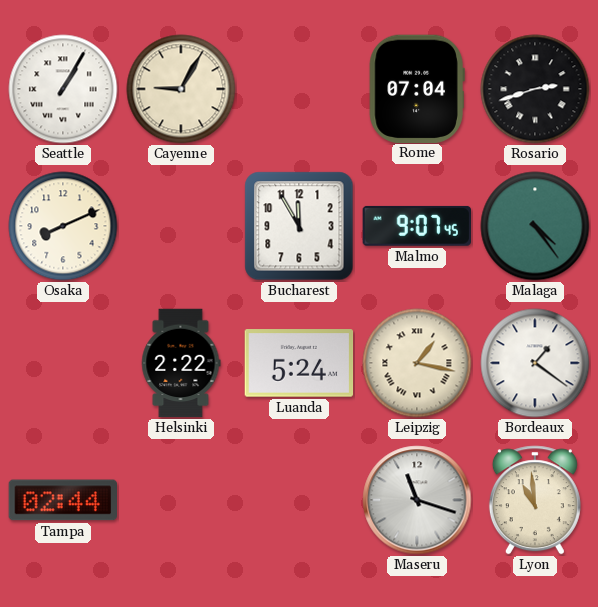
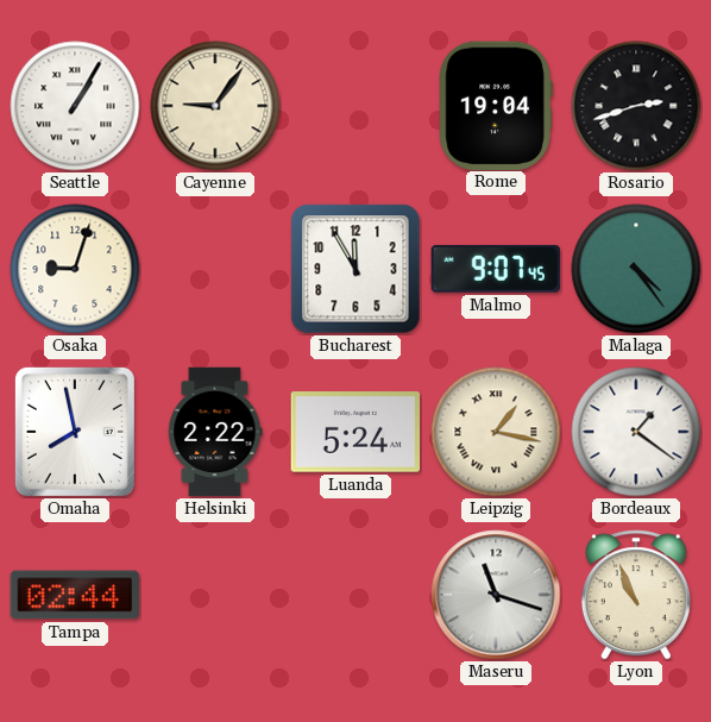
Cayenne: 9:05 -> 9:06 (215, 106)
Rome: 07:04 -> 19:04 (496, 105)
Osaka: 8:11 -> 9:03 (75, 269)
Omaha: none -> 7:58 (75, 432)
Lyon: 10:59 -> 10:56 (636, 595)
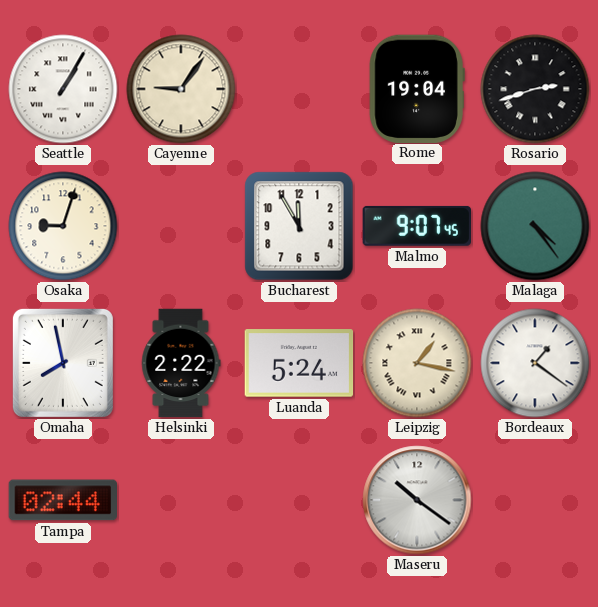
Maseru: 11:18 -> 10:21 (417, 500)
Lyon: 10:56 -> none (636, 595)
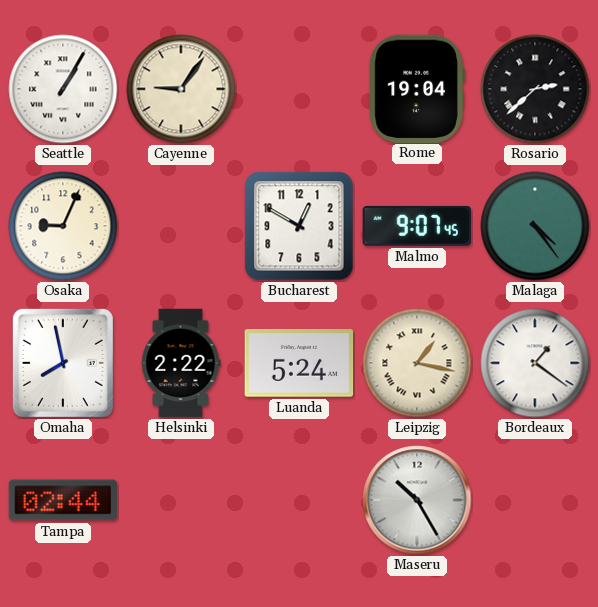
Rosario: 2:42 -> 2:38 (535, 89)
Osaka: 9:03 -> 9:04 (63, 226)
Bucharest: 11:55 -> 12:50 (299, 226)
Maseru: 10:21 -> 10:25 (417, 500)
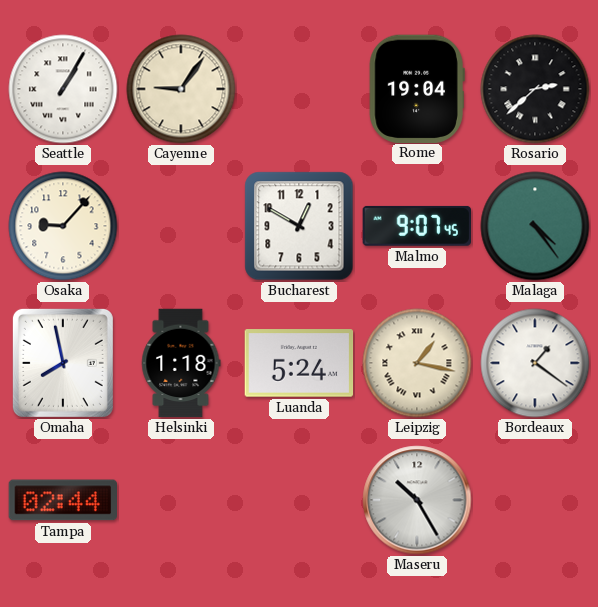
Osaka: 9:04 -> 9:07 (63, 226)
Helsinki: 2:22 -> 1:18 (181, 363)
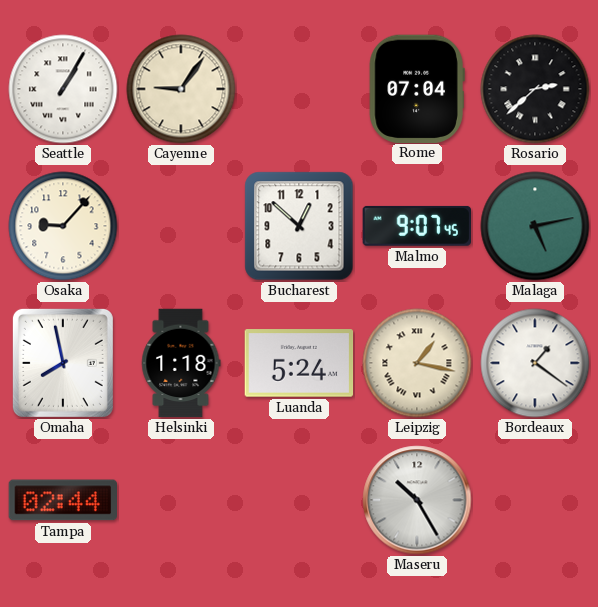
Rome: 19:04 -> 07:04 (417, 88)
Bucharest: 12:50 -> 12:52 (299, 226)
Malaga: 4:24 -> 5:13 (535, 226)
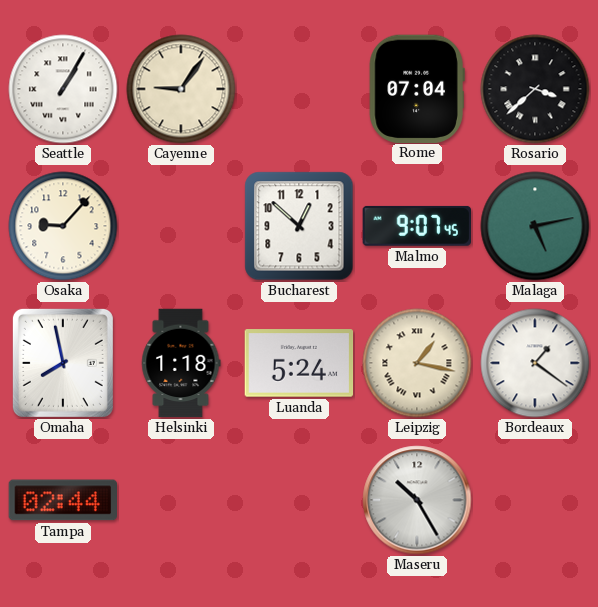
Rosario: 2:38 -> 3:38 (535, 89)
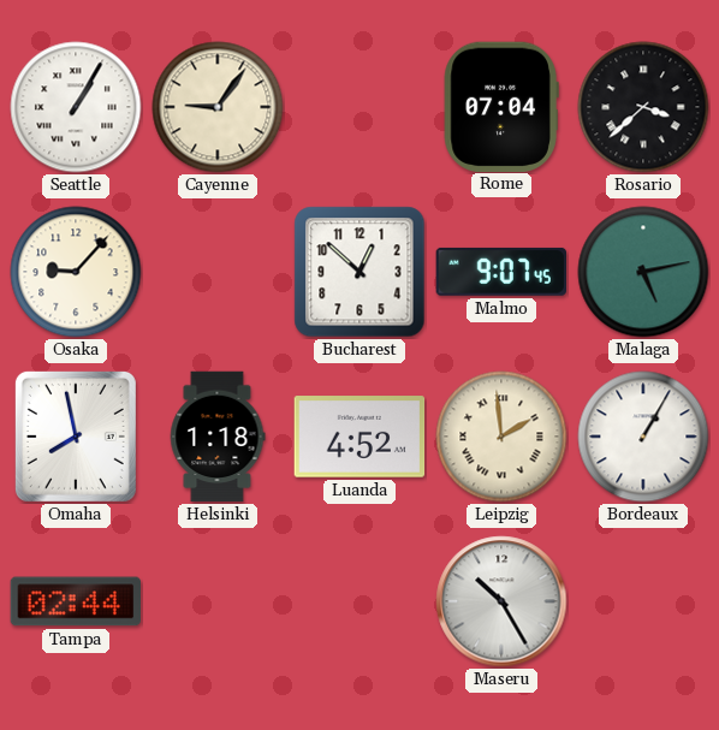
Luanda: 5:24 -> 4:52 (359, 437)
Leipzig: 1:17 -> 1:59 (501, 437)
Bordeaux: 1:21 -> 1:05 (643, 437)
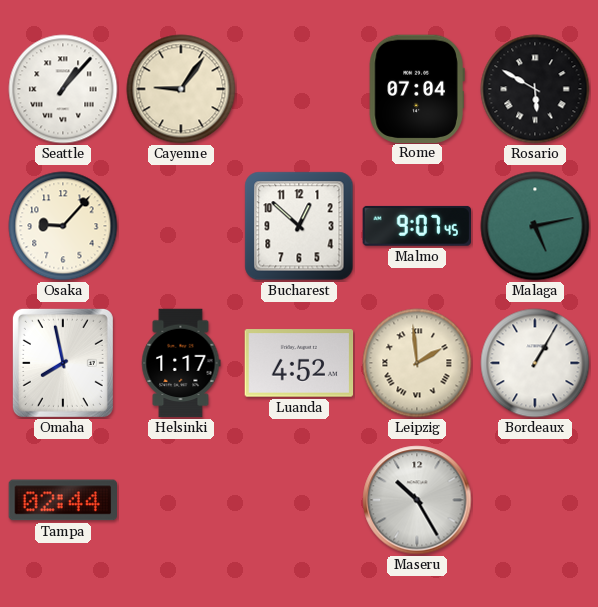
Seattle: 1:05 -> 1:07 (63, 89)
Rosario: 3:38 -> 5:50 (535, 89)
Helsinki: 1:18 -> 1:17 (181, 363)
